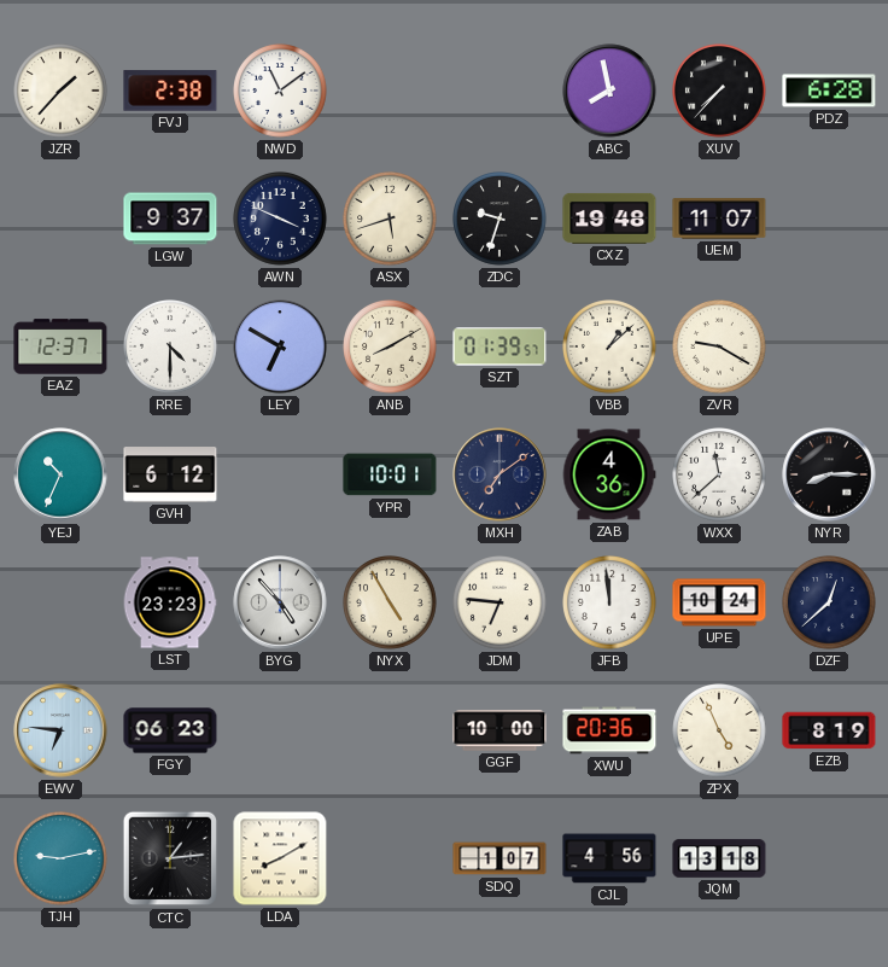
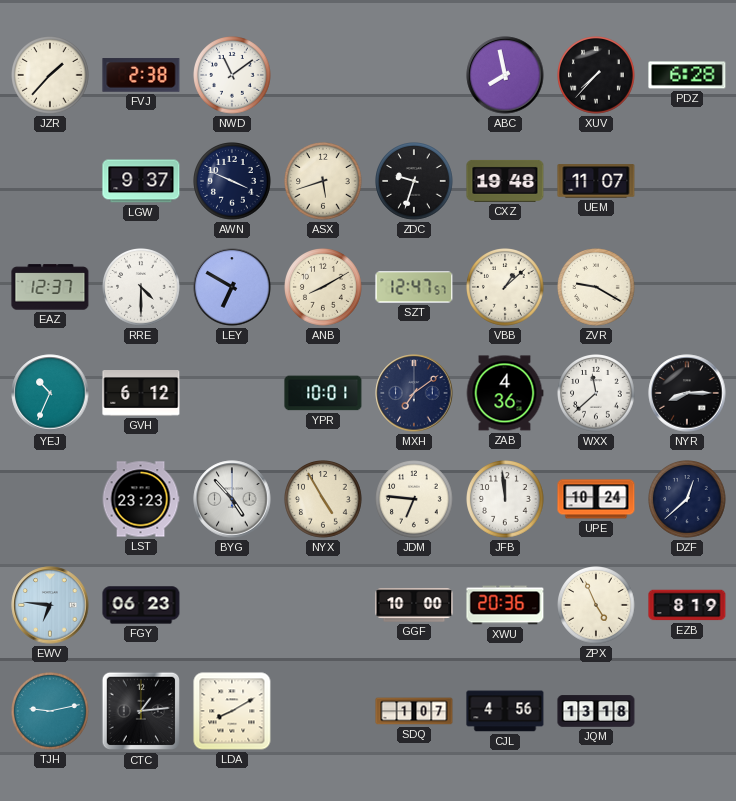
SZT: 01:39 -> 12:47 (414, 287)
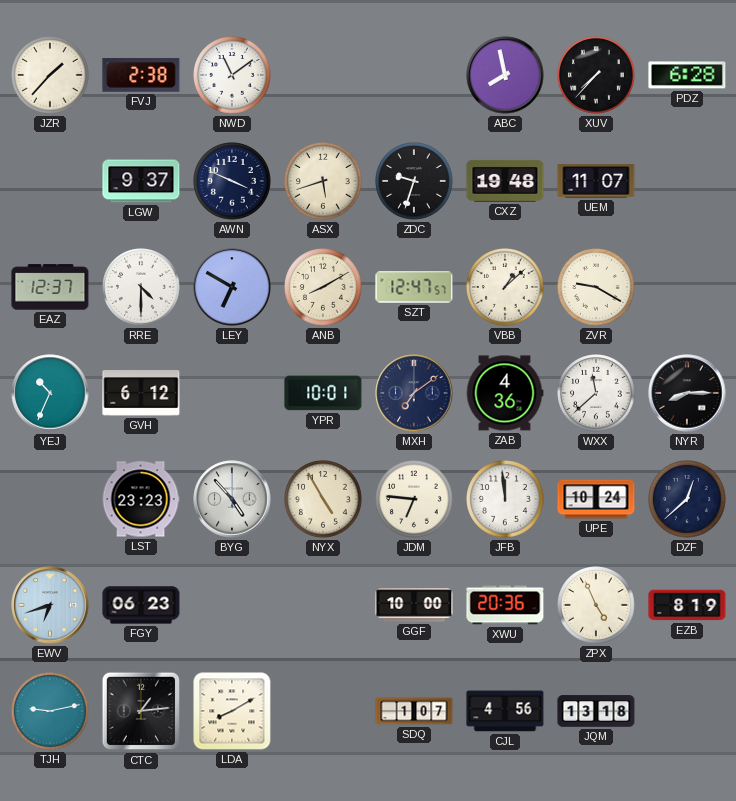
EWV: 6:46 -> 6:42 (50, 605)
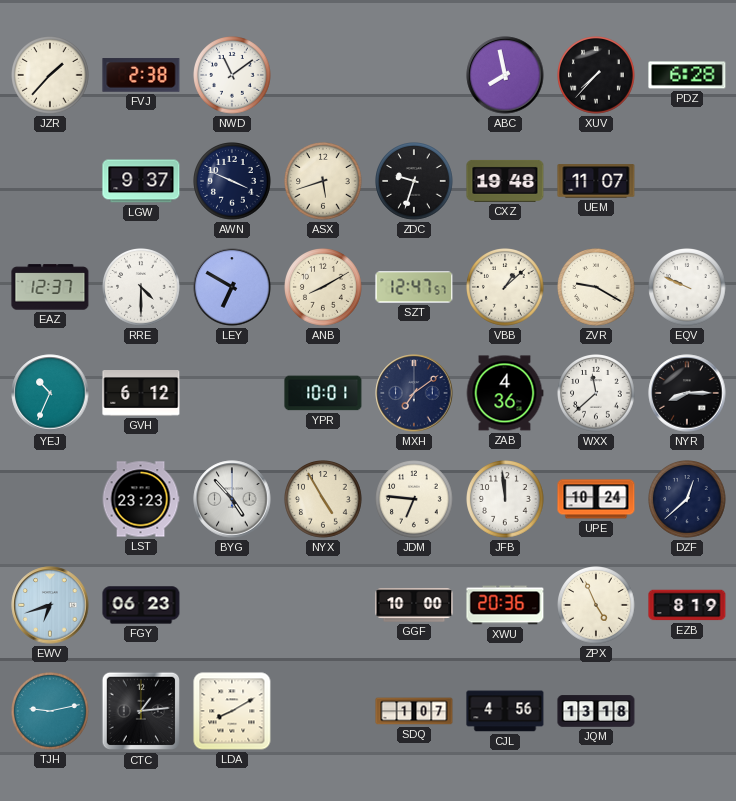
EQV: none -> 9:49 (687, 287)
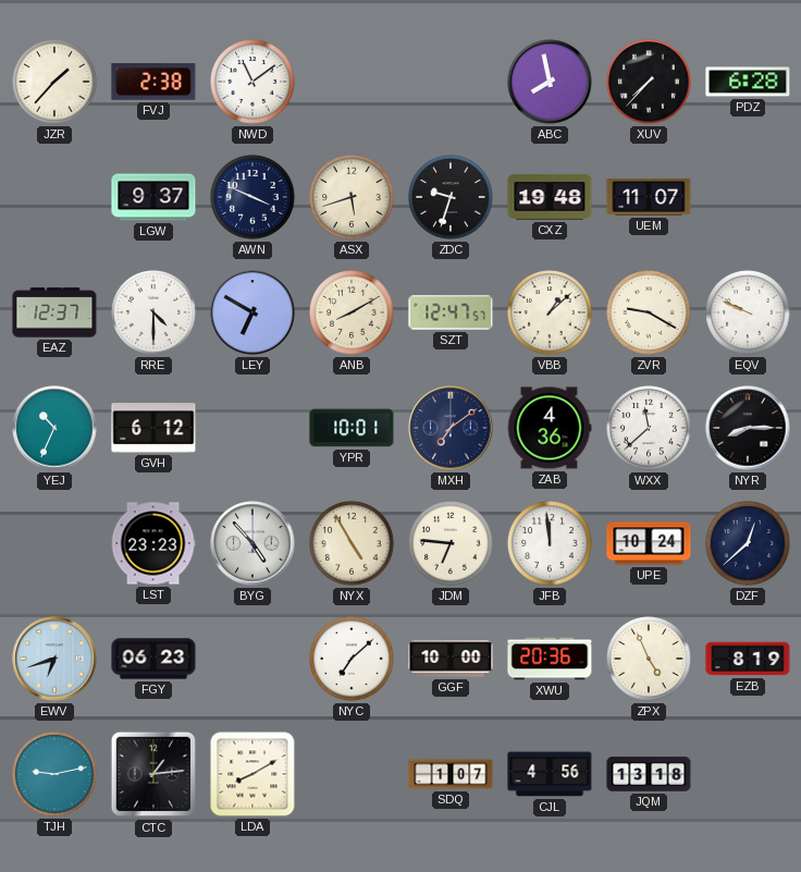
NYC: none -> 7:08 (352, 659)
